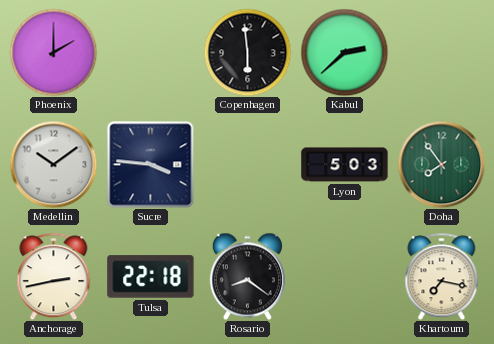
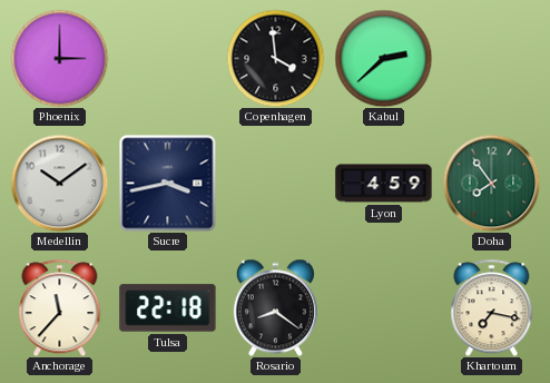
Phoenix: 2:00 -> 3:00 (59, 58)
Copenhagen: 5:59 -> 3:59 (275, 58)
Sucre: 3:46 -> 3:43 (167, 183)
Lyon: 5:03 -> 4:59 (384, 184)
Anchorage: 2:43 -> 11:37 (60, 307)
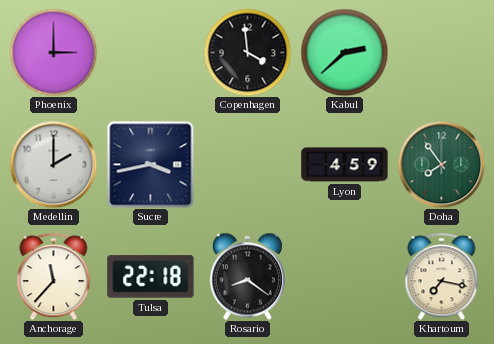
Medellin: 10:09 -> 2:00 (53, 164)
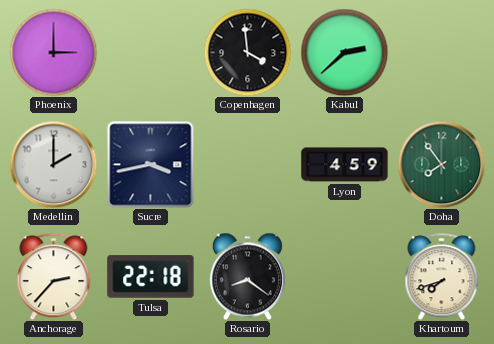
Anchorage: 11:37 -> 2:37 (54, 276)
Khartoum: 7:17 -> 7:42 (442, 276)
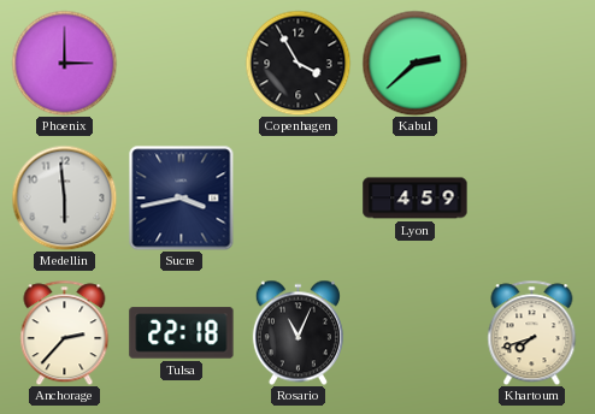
Copenhagen: 3:59 -> 3:55 (297, 63)
Medellin: 2:00 -> 5:59 (64, 197)
Doha: 7:54 -> none (441, 164)
Rosario: 8:21 -> 11:04 (297, 332)
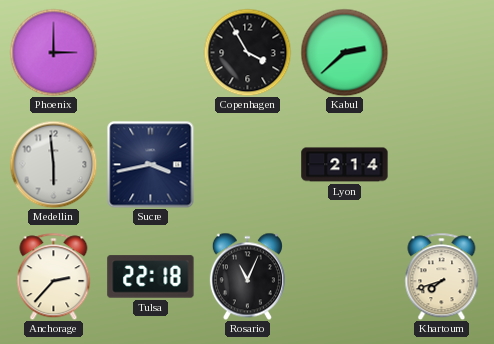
Lyon: 4:59 -> 2:14 (345, 165)
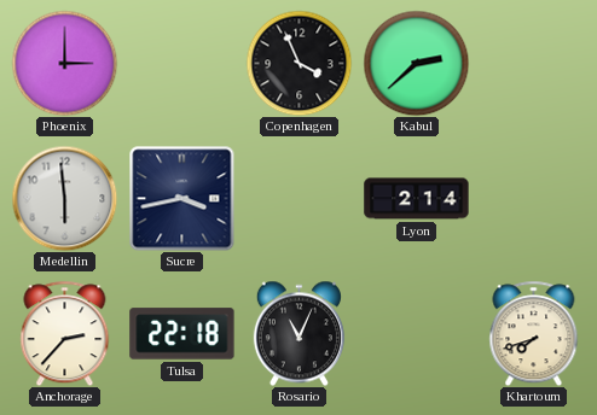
Copenhagen: 3:55 -> 3:56 (298, 63)
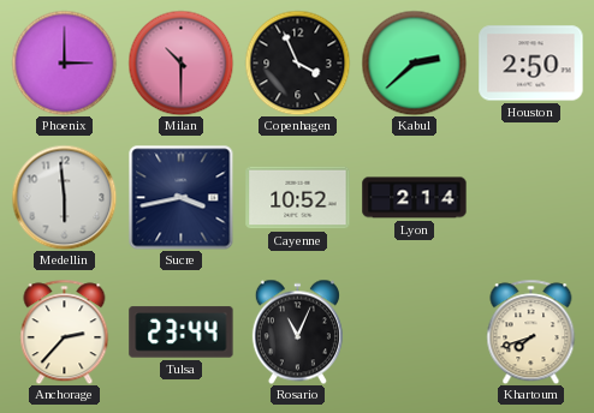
Milan: none -> 10:30 (180, 62)
Houston: none -> 2:50 (531, 64)
Cayenne: none -> 10:52 (298, 198)
Tulsa: 22:18 -> 23:44 (182, 333)
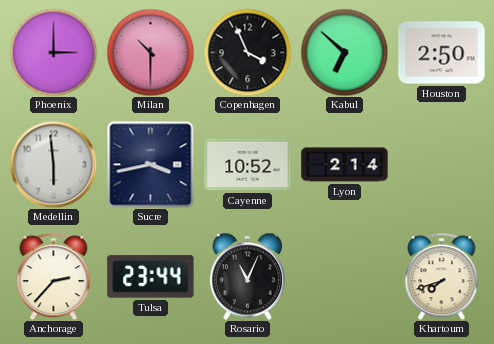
Kabul: 2:38 -> 6:52 (344, 52)
